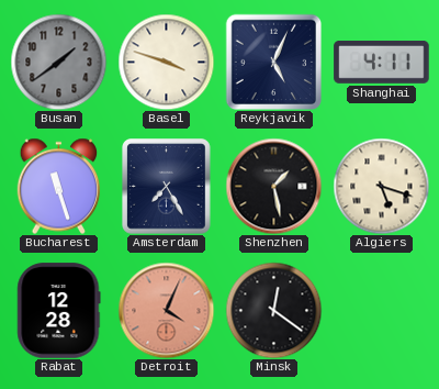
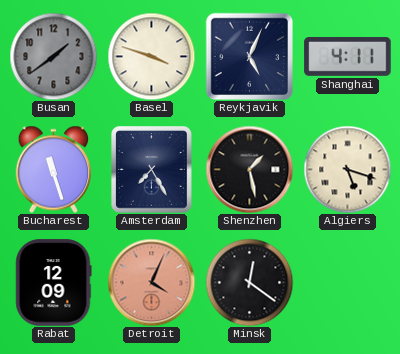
Rabat: 12:28 -> 12:09 (54, 283)
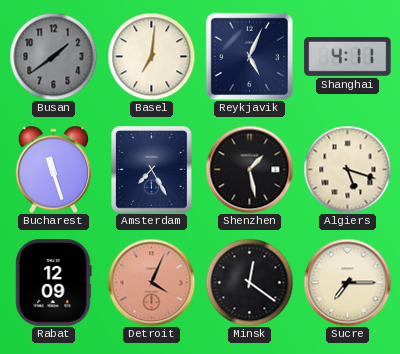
Basel: 3:48 -> 7:01 (151, 56)
Sucre: none -> 7:15 (347, 282)
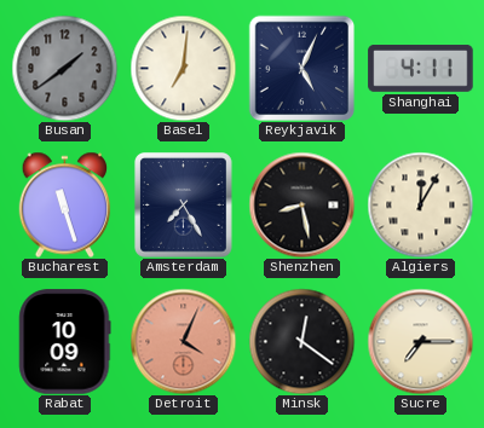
Shenzhen: 1:28 -> 8:28 (301, 204)
Algiers: 5:18 -> 12:05 (420, 204)
Rabat: 12:09 -> 10:09 (65, 342)
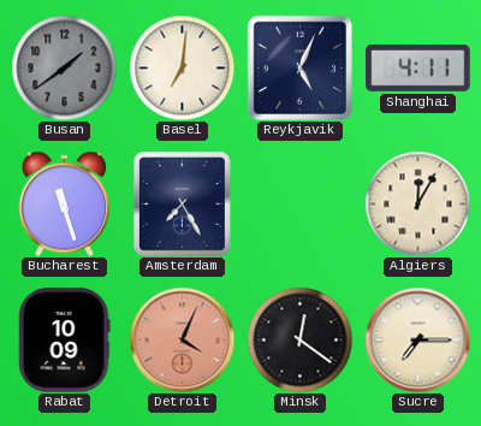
Shenzhen: 8:28 -> none (301, 204)
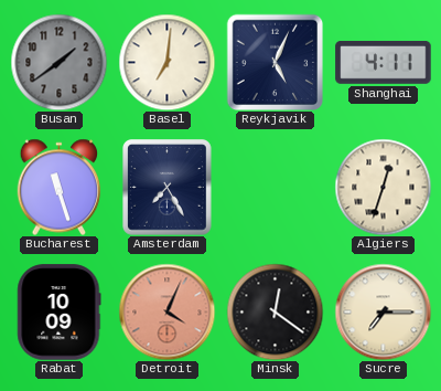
Algiers: 12:05 -> 12:33 (383, 187)
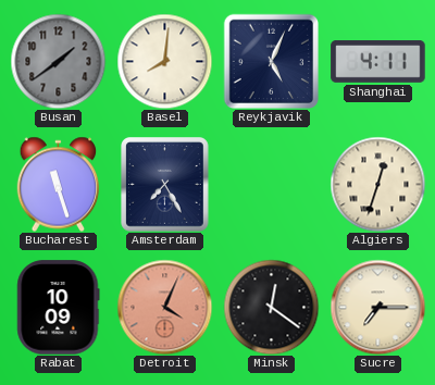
Basel: 7:01 -> 8:01 (164, 61)
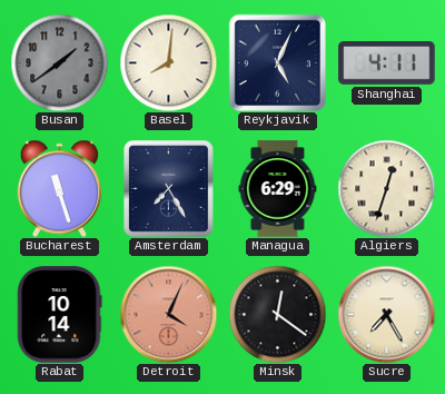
Managua: none -> 6:29 (278, 189)
Rabat: 10:09 -> 10:14 (60, 315)
Sucre: 7:15 -> 7:25 (386, 314)
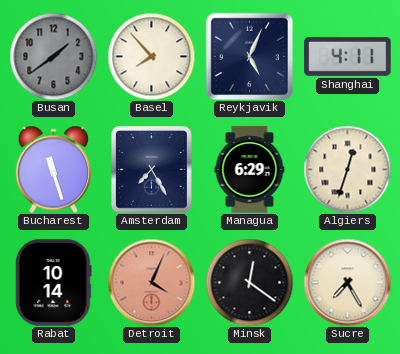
Basel: 8:01 -> 7:53 (151, 56)
